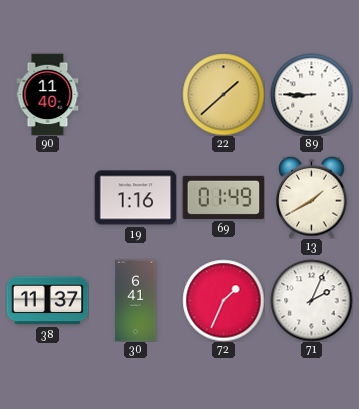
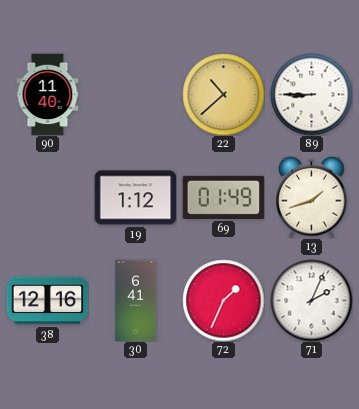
22: 1:38 -> 10:38 (223, 94)
19: 1:16 -> 1:12 (135, 198)
13: 1:40 -> 1:42 (312, 197)
38: 11:37 -> 12:16 (47, 301)
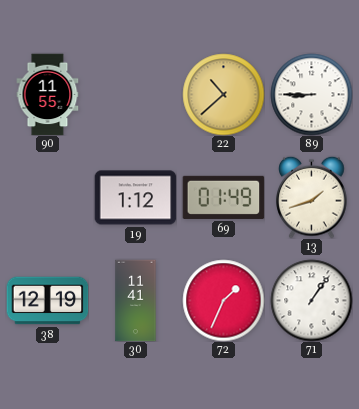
90: 11:40 -> 11:55 (48, 94)
38: 12:16 -> 12:19 (47, 301)
30: 6:41 -> 11:41 (136, 300)
71: 2:04 -> 1:06 (311, 300)
